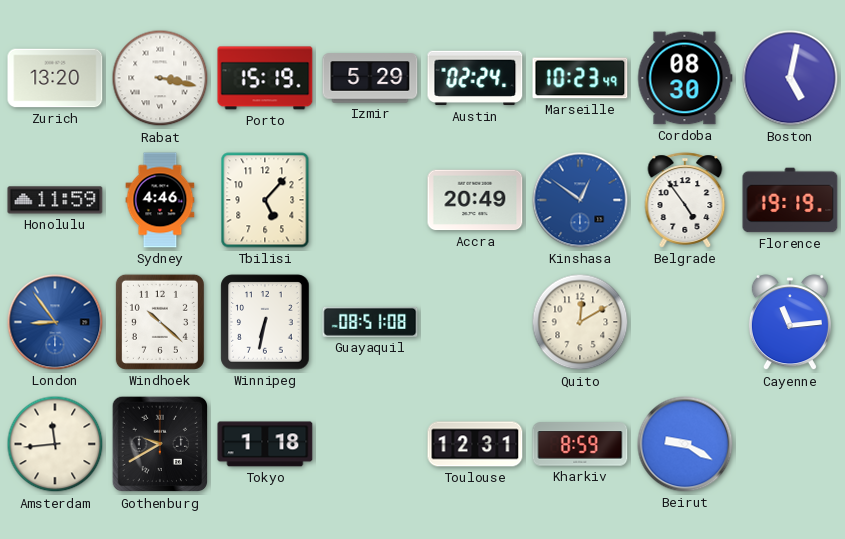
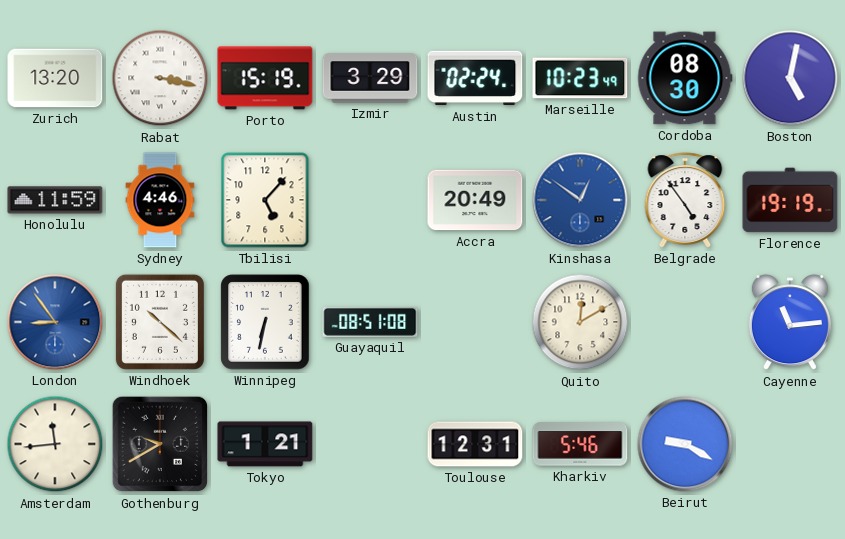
Izmir: 5:29 -> 3:29 (370, 78)
Tokyo: 1:18 -> 1:21 (265, 444)
Kharkiv: 8:59 -> 5:46 (580, 444)
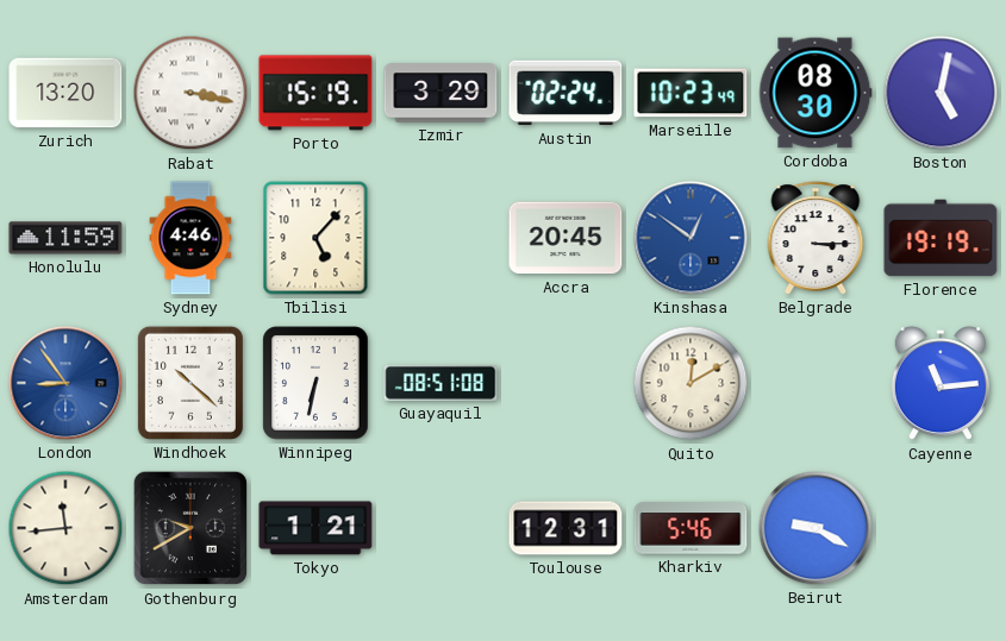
Accra: 20:49 -> 20:45 (566, 238)
Belgrade: 4:54 -> 3:15 (816, 238)
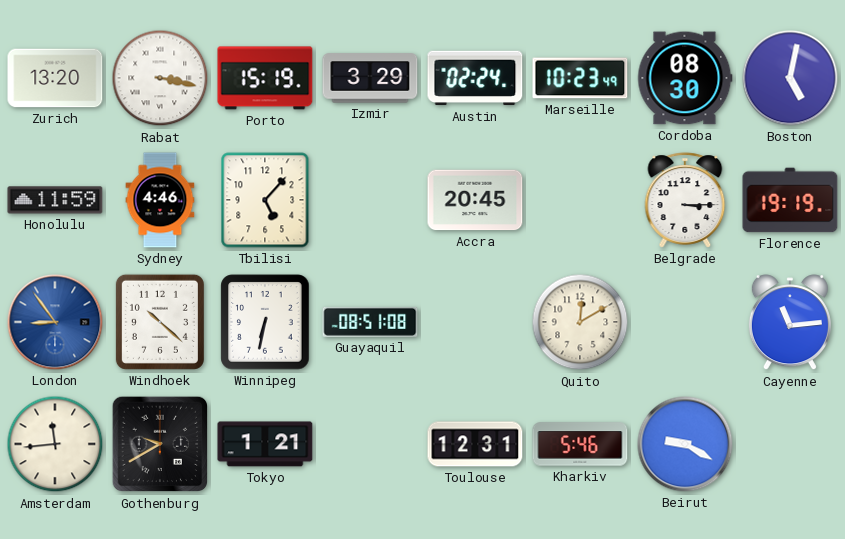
Kinshasa: 12:51 -> none (691, 238)
